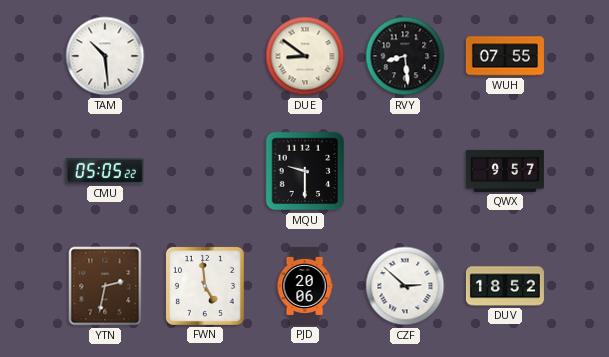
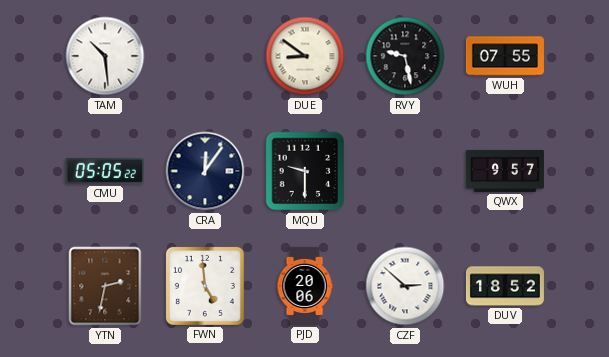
RVY: 8:29 -> 9:28 (405, 56)
CRA: none -> 12:06 (205, 171)
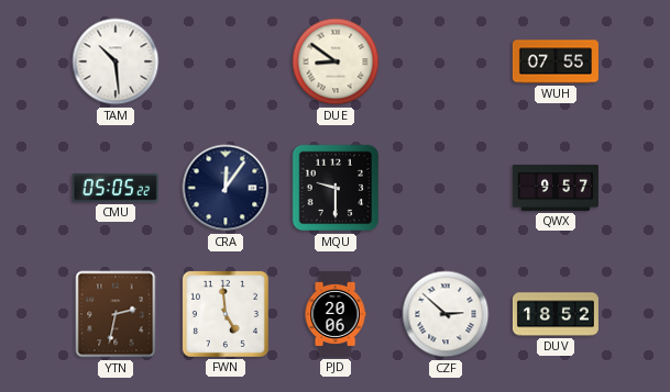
RVY: 9:28 -> none (405, 56)
